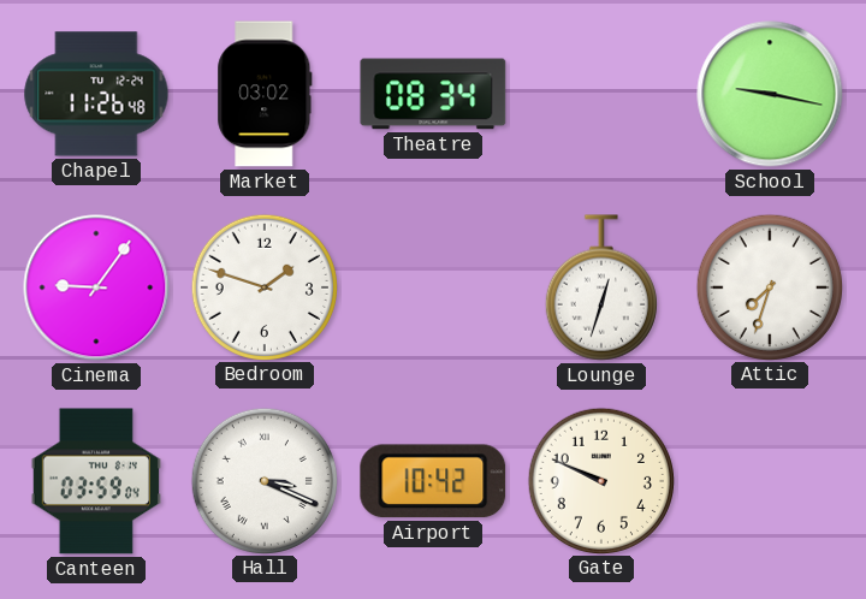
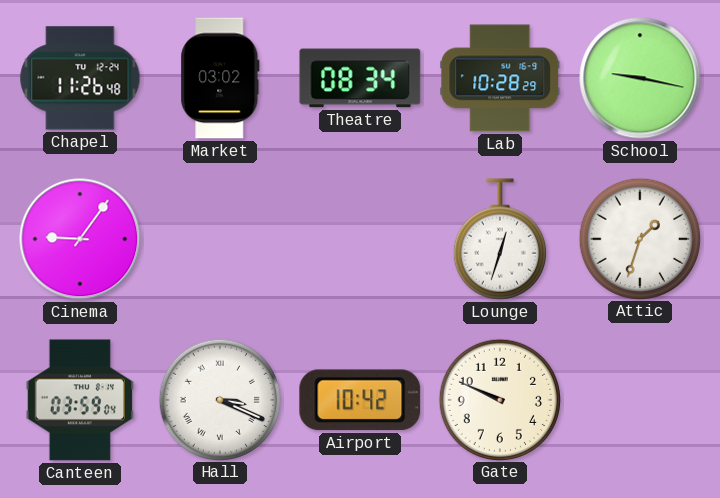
Lab: none -> 10:28 (500, 78)
Bedroom: 1:48 -> none (263, 286)
Attic: 7:33 -> 1:33 (639, 238)
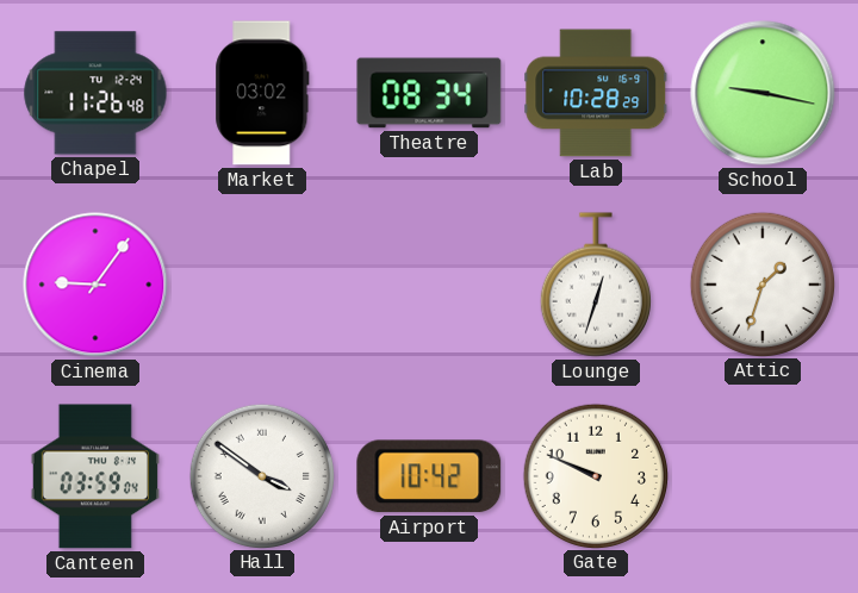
Hall: 3:19 -> 3:51 (261, 475)
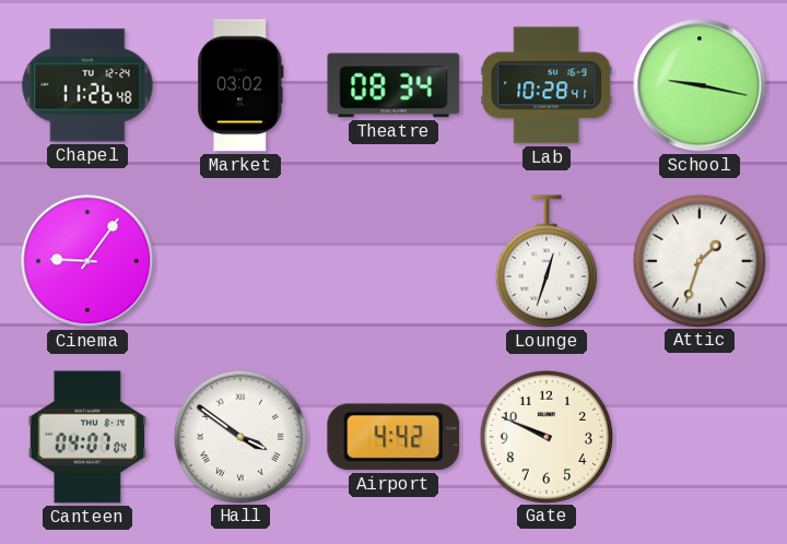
Lab: 10:28:29 -> 10:28:41 (547, 85)
Canteen: 03:59 -> 04:07 (87, 437)
Airport: 10:42 -> 4:42 (393, 437)
